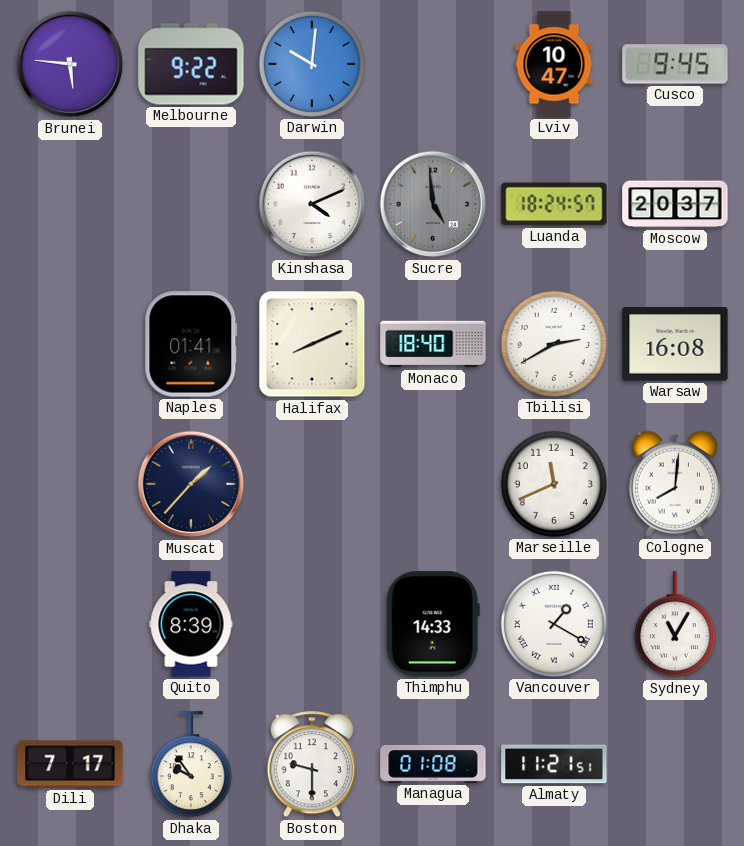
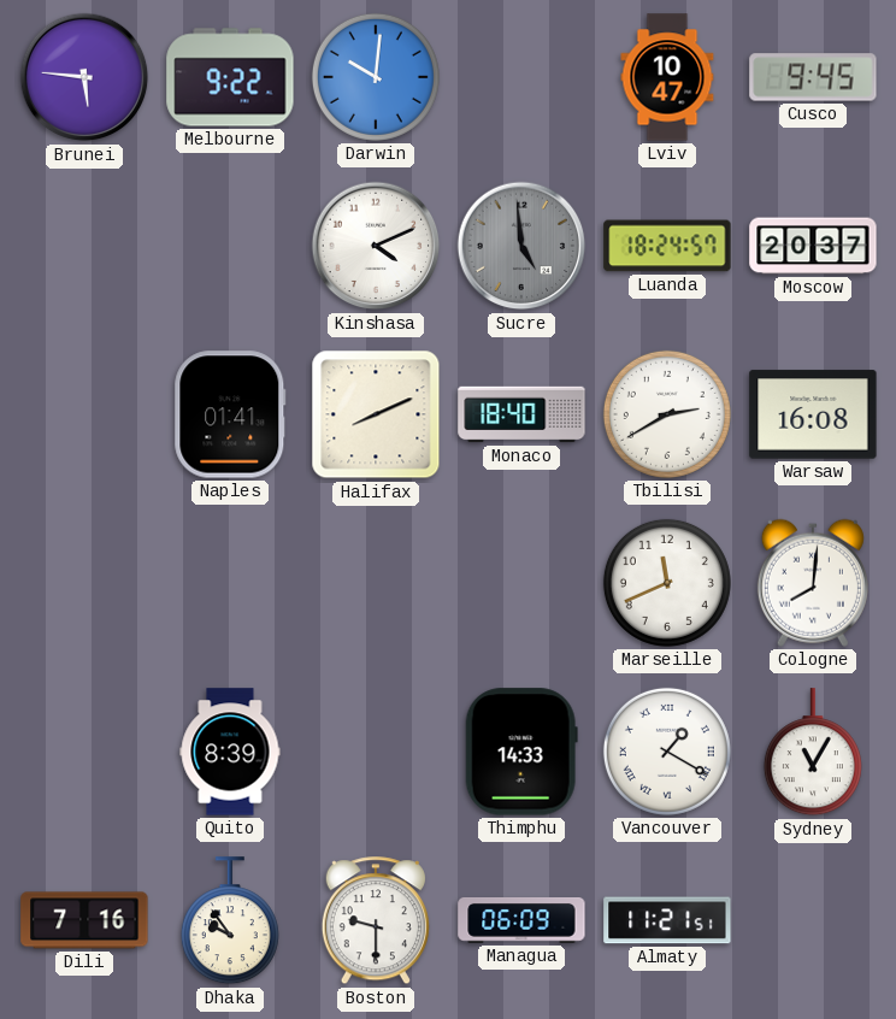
Muscat: 1:37 -> none (191, 484)
Dili: 7:17 -> 7:16 (84, 920)
Managua: 01:08 -> 06:09 (521, 920)
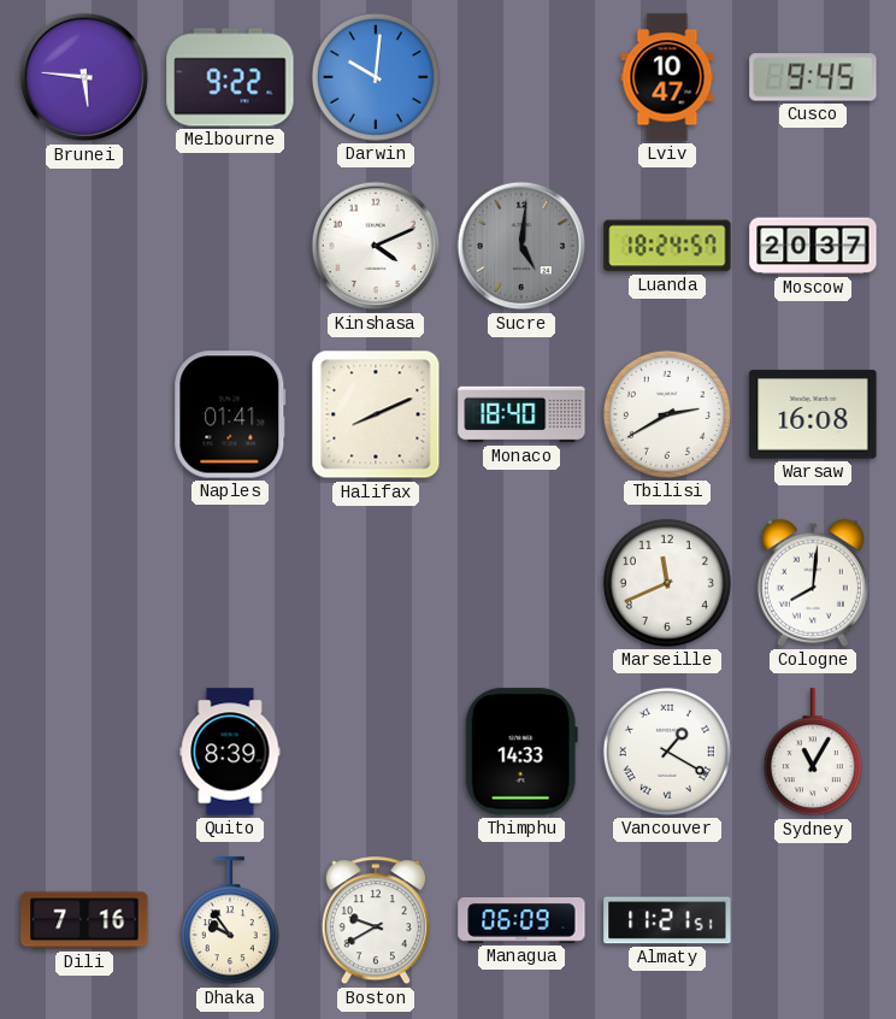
Sucre: 4:59 -> 5:01 (521, 246)
Boston: 9:30 -> 9:40 (376, 921)
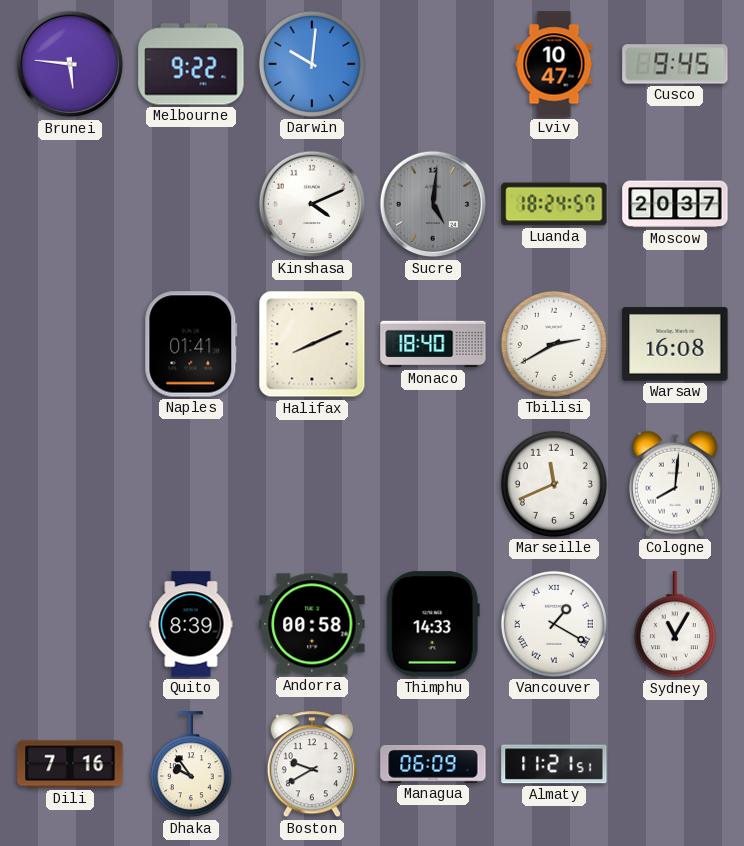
Andorra: none -> 00:58 (312, 624)
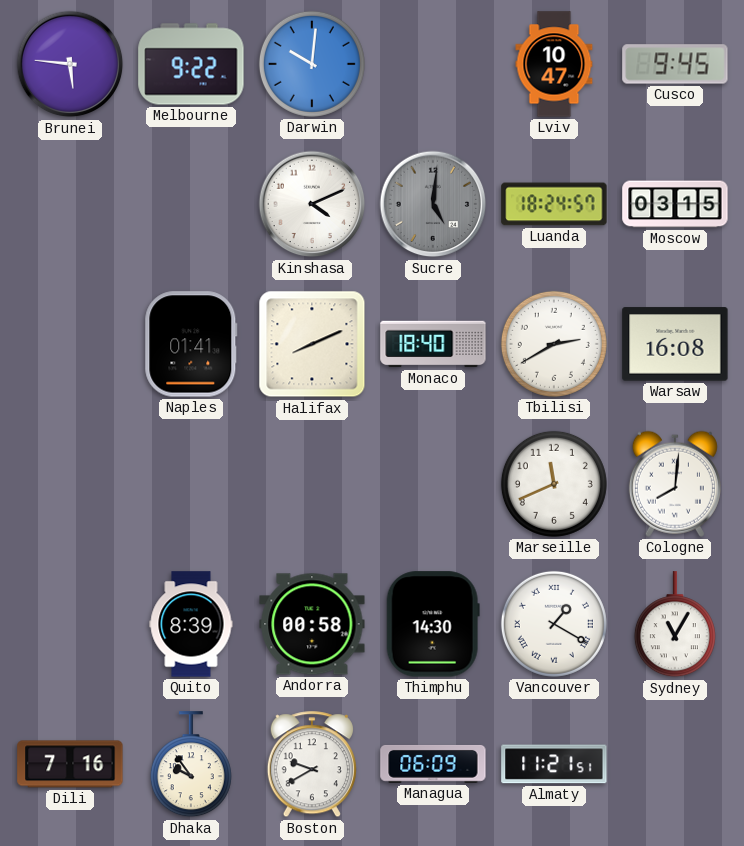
Moscow: 20:37 -> 03:15 (675, 204)
Thimphu: 14:33 -> 14:30 (433, 624)
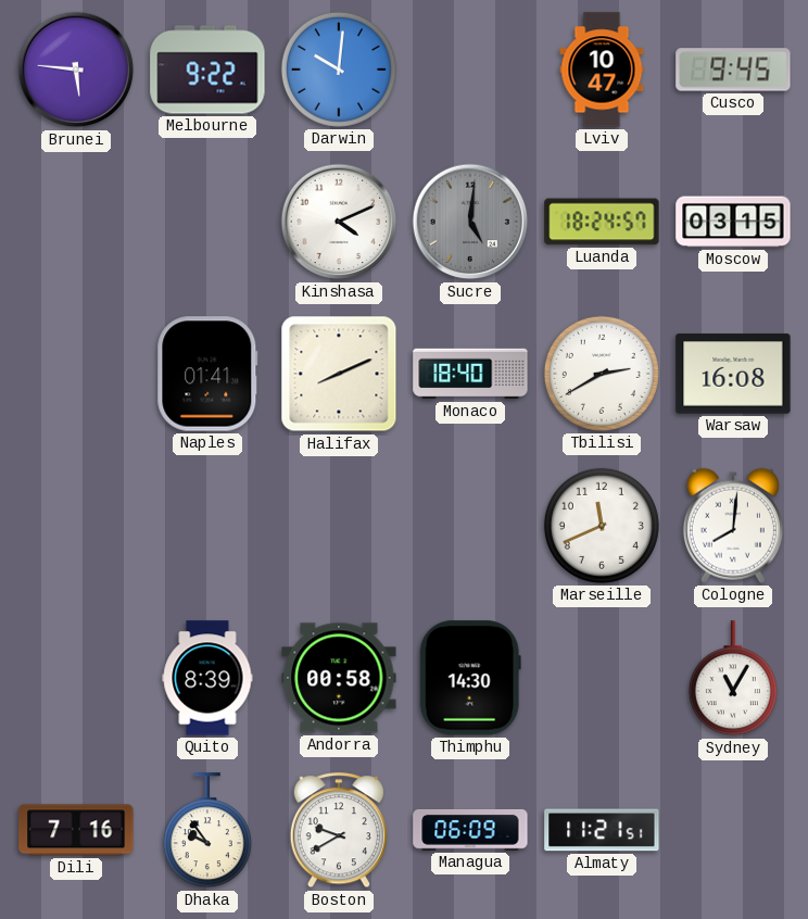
Vancouver: 1:20 -> none (554, 624)
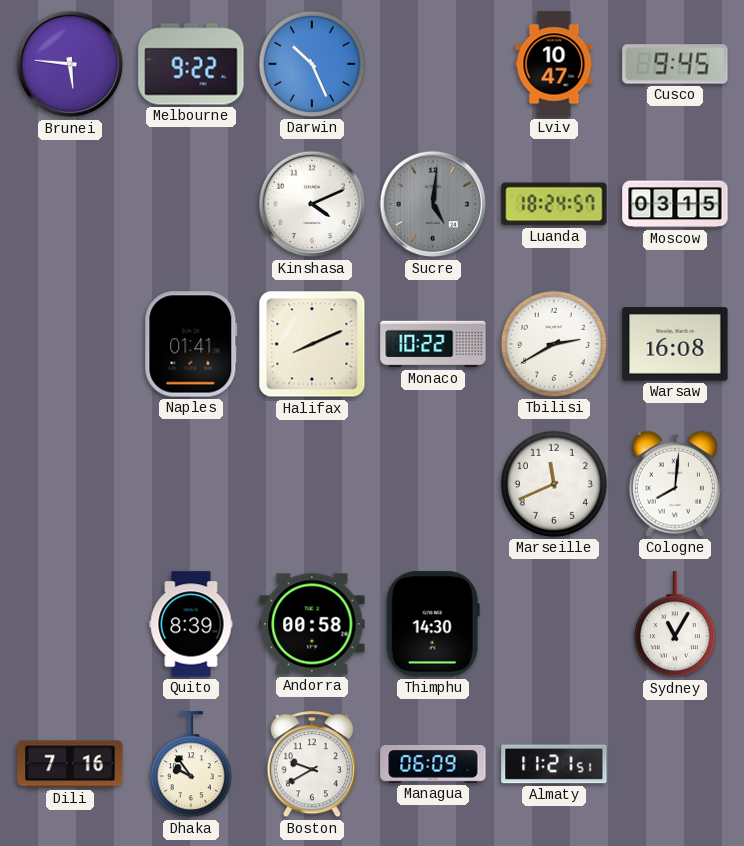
Darwin: 10:01 -> 10:26 (312, 64)
Monaco: 18:40 -> 10:22 (433, 344)
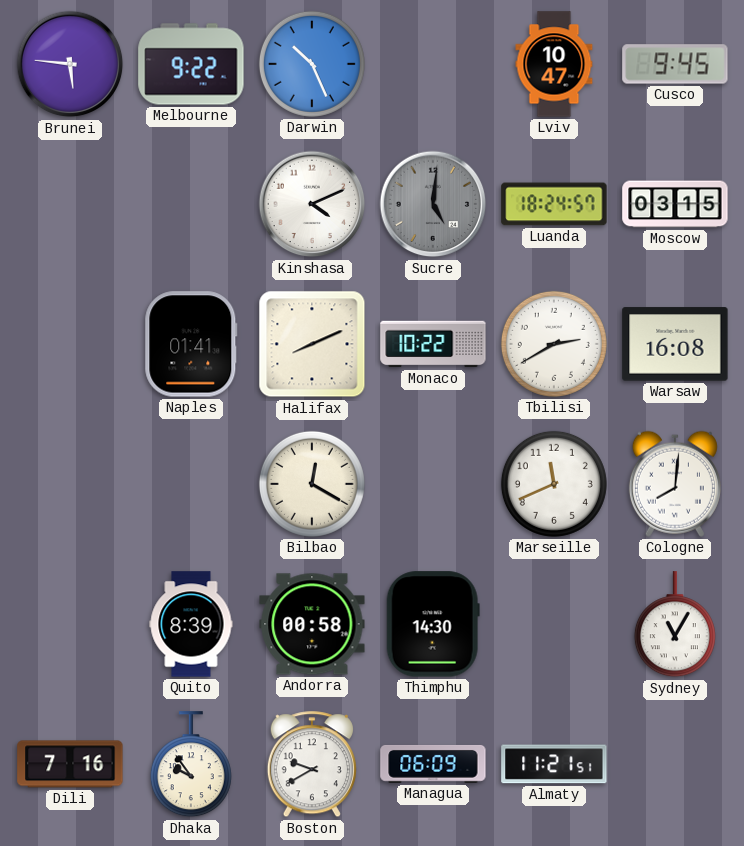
Bilbao: none -> 12:20 (312, 484)
